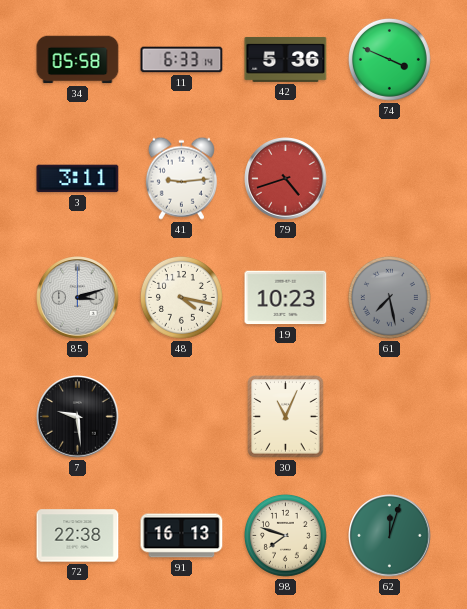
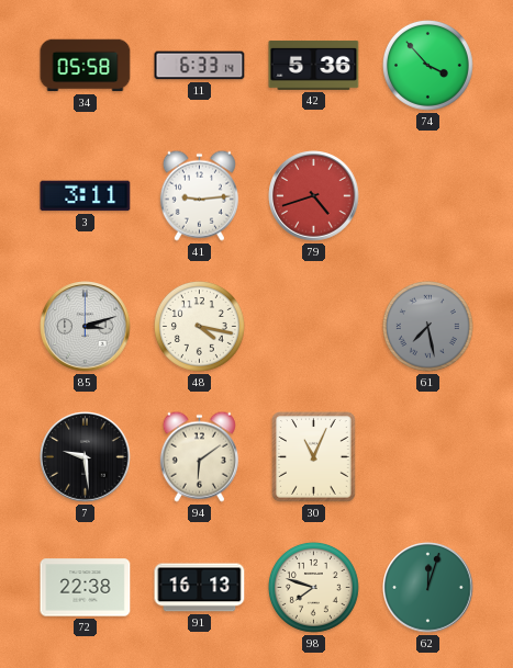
74: 3:49 -> 3:53 (427, 65)
19: 10:23 -> none (286, 298)
94: none -> 6:09 (199, 456)
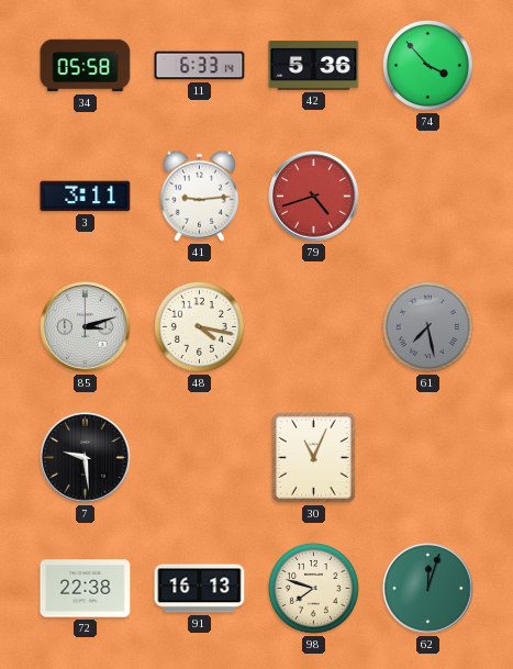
94: 6:09 -> none (199, 456)
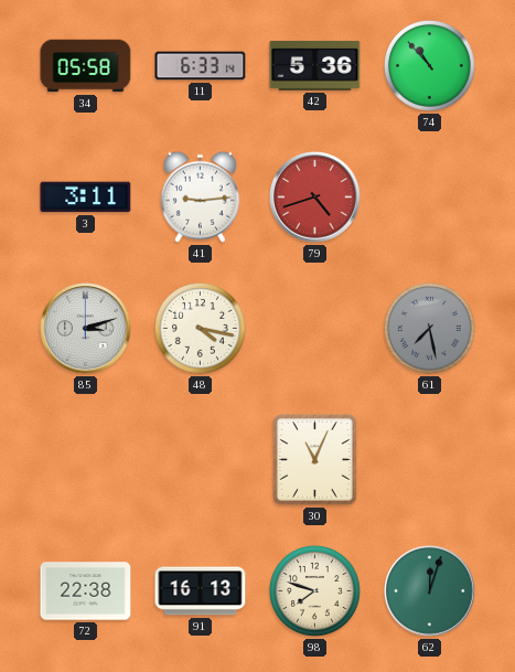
74: 3:53 -> 10:53 (429, 65)
7: 9:29 -> none (86, 458)
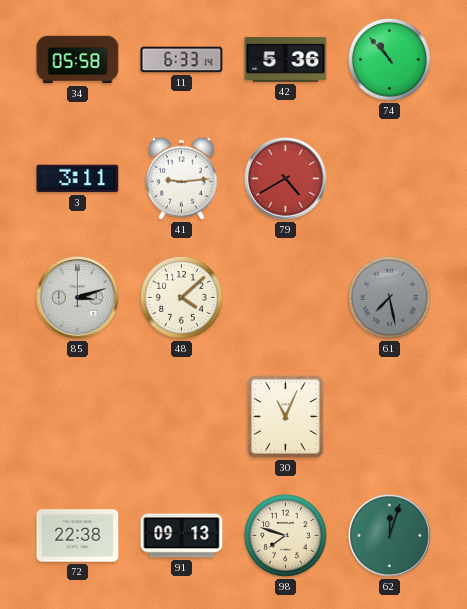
79: 4:42 -> 4:40 (286, 179)
48: 4:17 -> 4:08 (181, 297)
91: 16:13 -> 09:13 (182, 536)
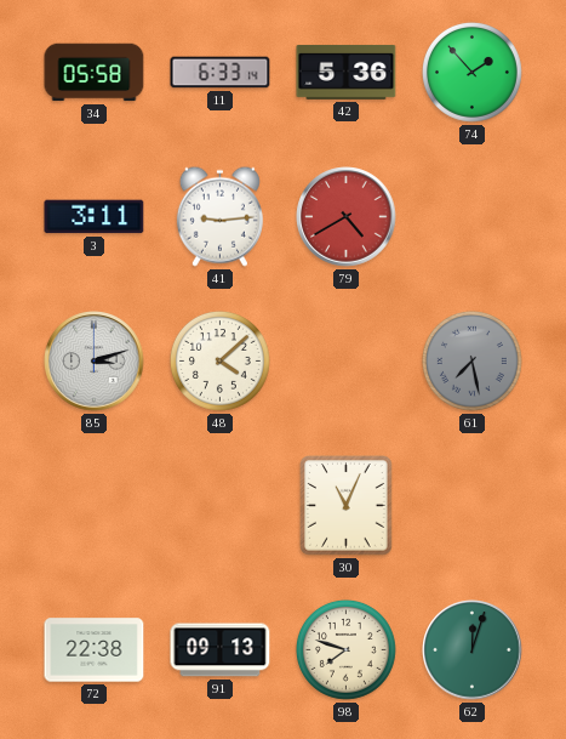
74: 10:53 -> 1:53 (471, 72)
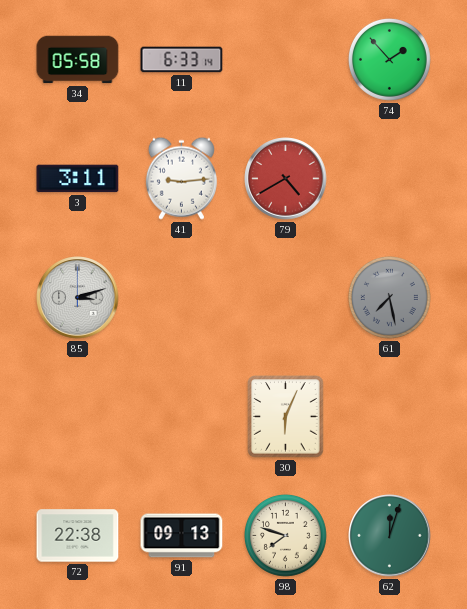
42: 5:36 -> none (347, 72)
48: 4:08 -> none (219, 360)
30: 11:04 -> 6:04 (286, 417)
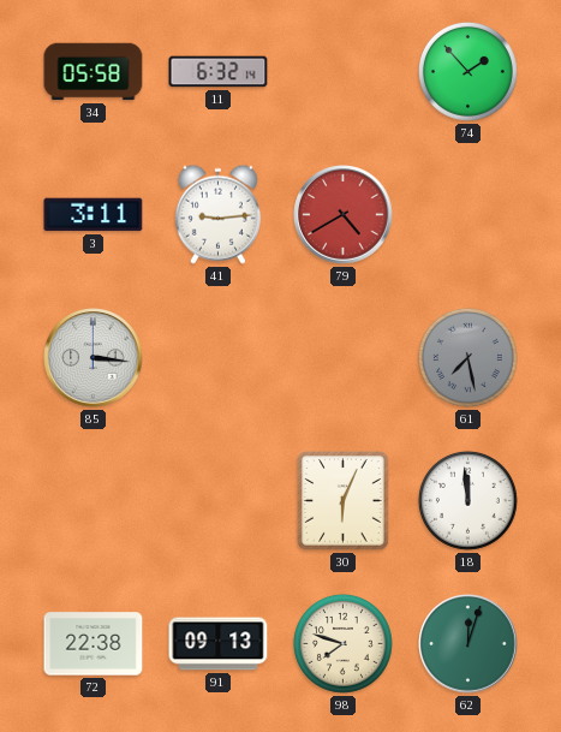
11: 6:33 -> 6:32 (219, 72)
85: 3:12 -> 3:16 (94, 358)
18: none -> 11:59 (467, 500)
